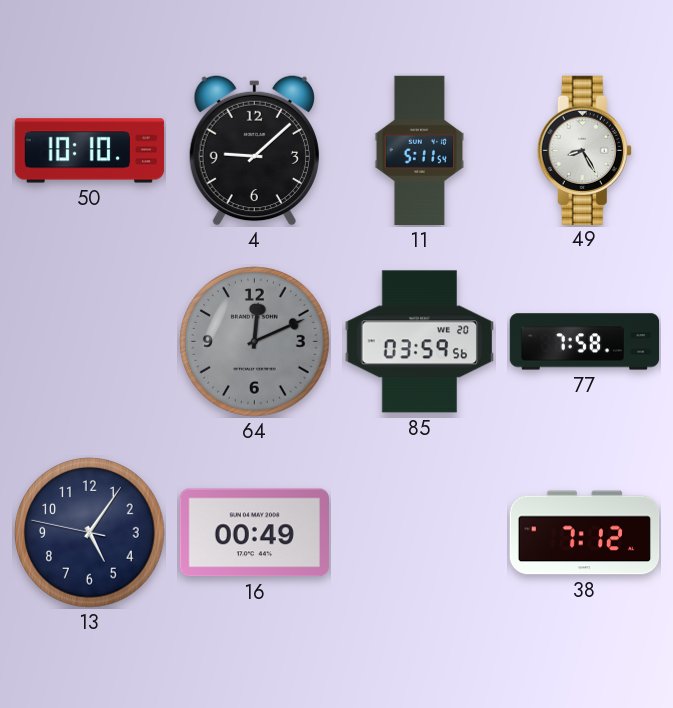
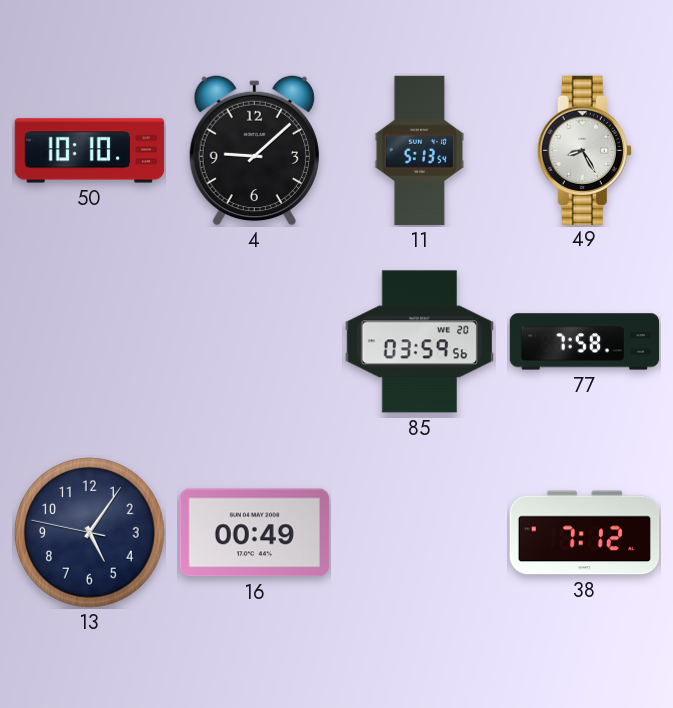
11: 5:11 -> 5:13 (419, 151)
64: 12:11 -> none (255, 342)
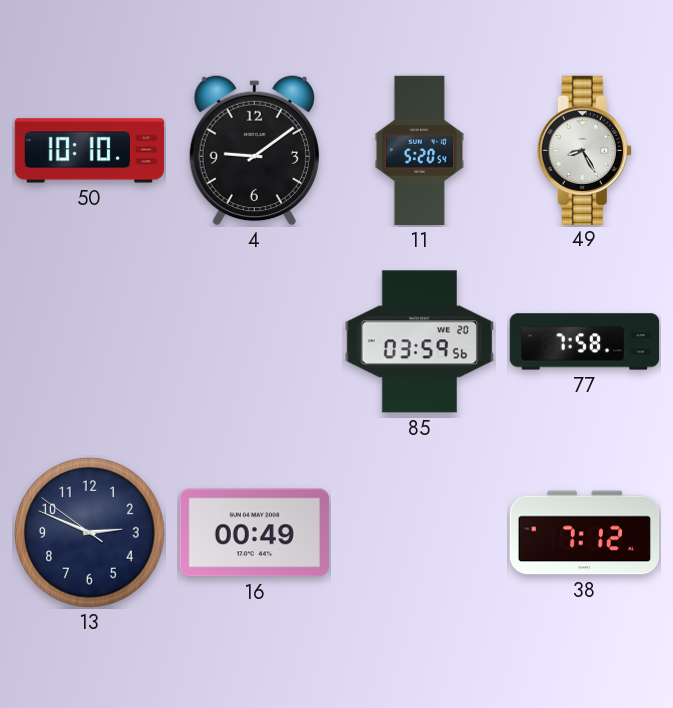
4: 9:08 -> 9:09 (254, 150)
11: 5:13 -> 5:20 (419, 151)
13: 5:05 -> 2:48 (90, 533)
